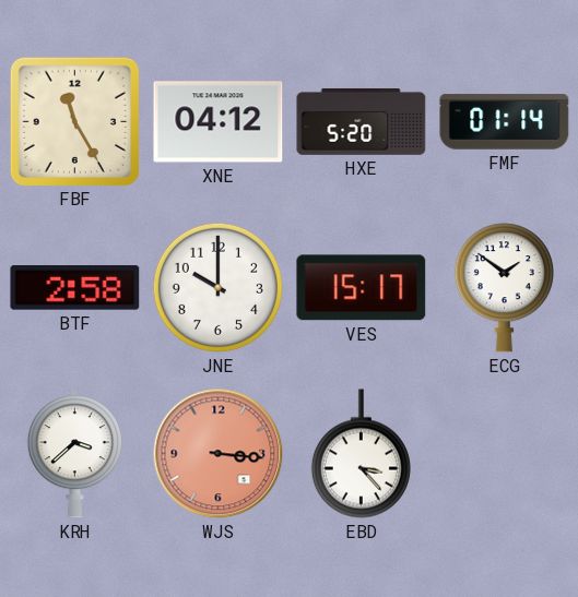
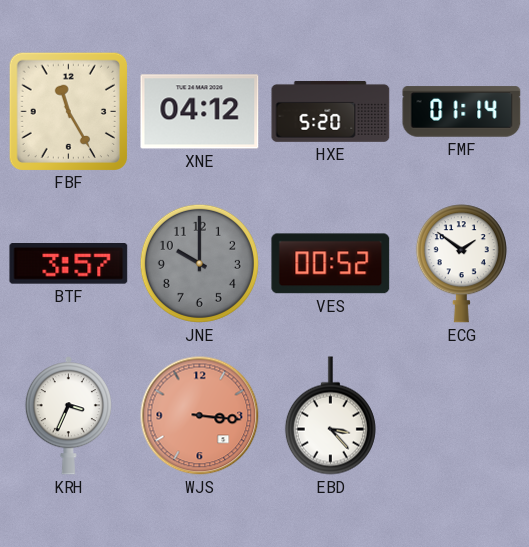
BTF: 2:58 -> 3:57 (69, 264)
JNE dial: white -> grey (199, 263)
VES: 15:17 -> 00:52 (331, 264)
KRH: 3:38 -> 3:34 (68, 416)
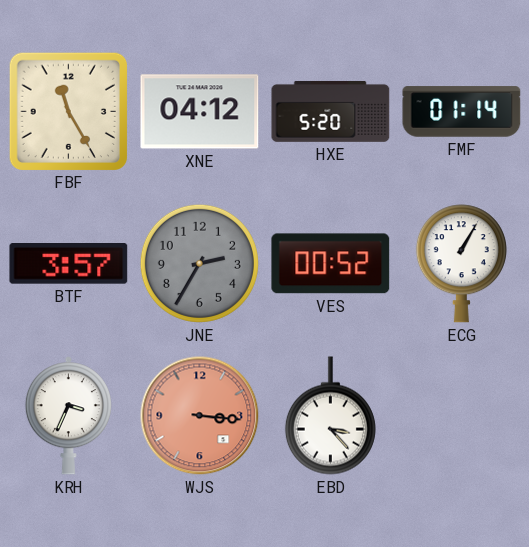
JNE: 10:00 -> 2:35 (199, 263)
ECG: 1:51 -> 1:05 (461, 264)
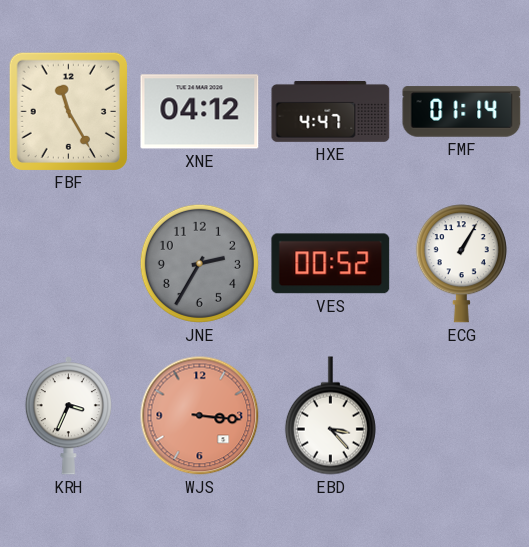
HXE: 5:20 -> 4:47 (331, 111)
BTF: 3:57 -> none (69, 264)
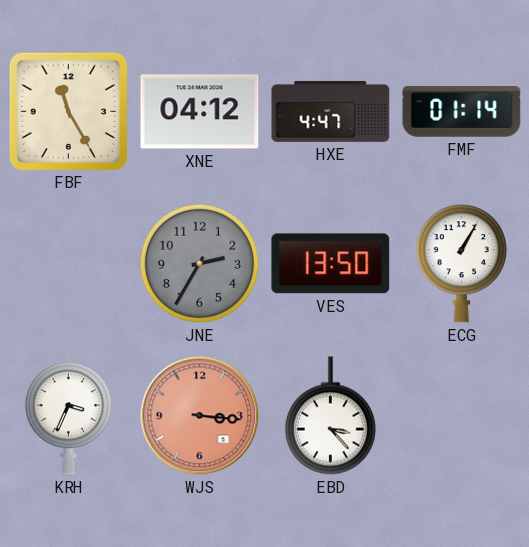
VES: 00:52 -> 13:50 (331, 264)
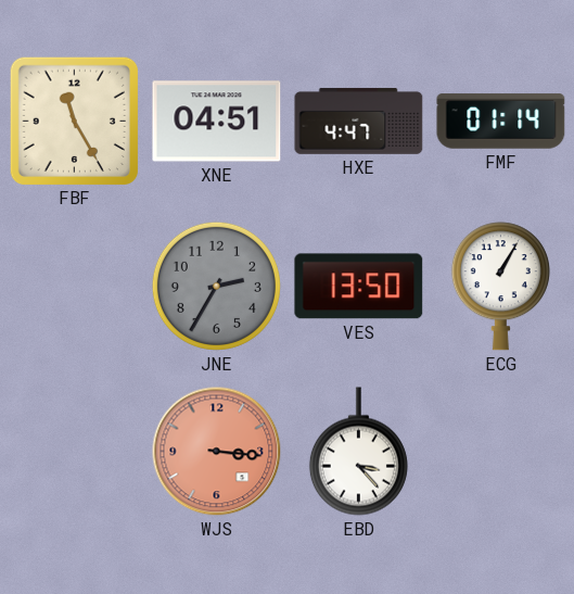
XNE: 04:12 -> 04:51 (217, 122)
KRH: 3:34 -> none (68, 416)
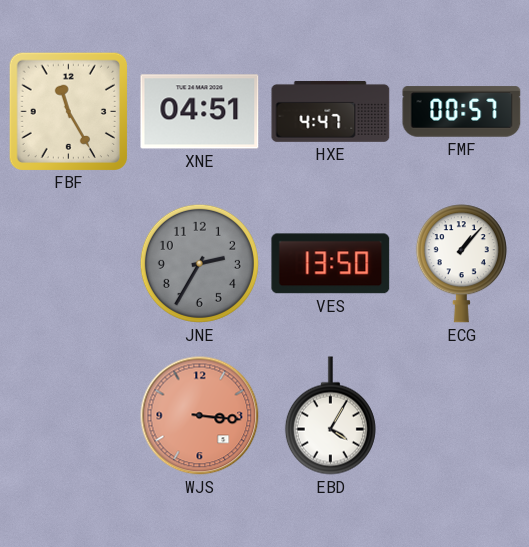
FMF: 01:14 -> 00:57 (462, 112)
ECG: 1:05 -> 1:07 (461, 264)
EBD: 3:23 -> 4:05 (330, 416)
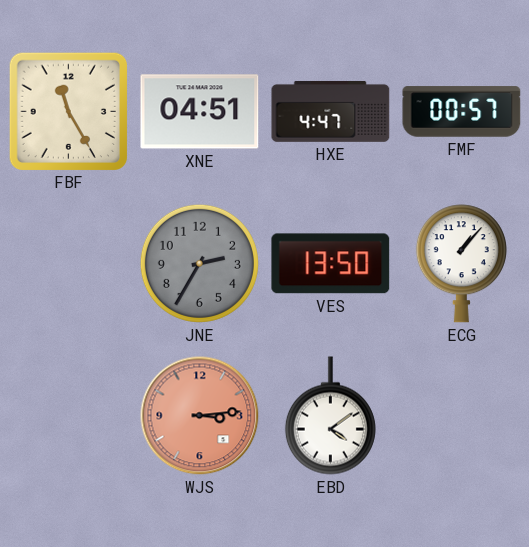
WJS: 3:16 -> 3:14 (200, 416)
EBD: 4:05 -> 4:09 (330, 416)
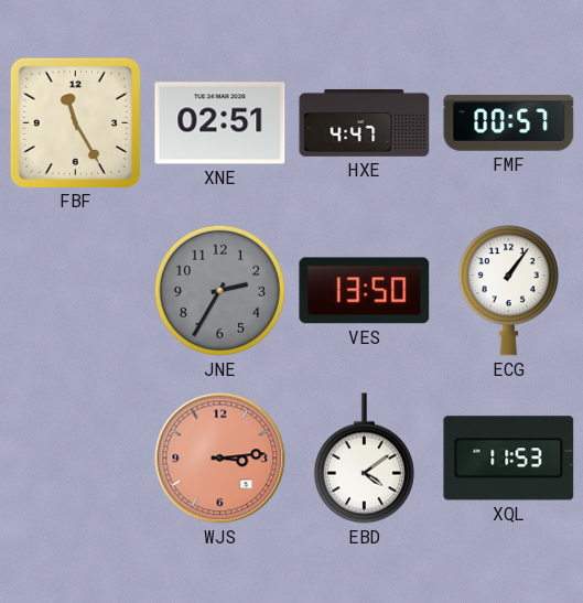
XNE: 04:51 -> 02:51 (220, 123)
ECG: 1:07 -> 1:06 (508, 291)
XQL: none -> 11:53 (509, 459)
